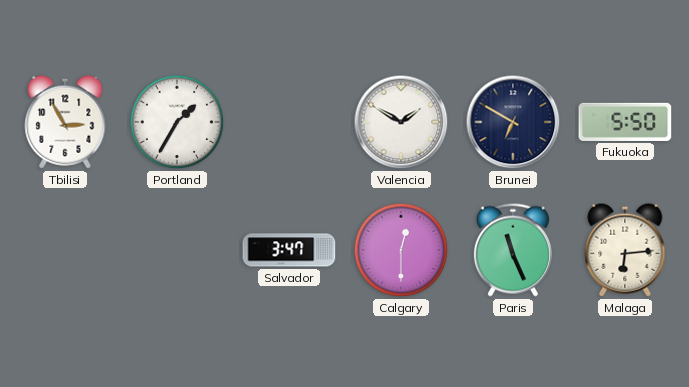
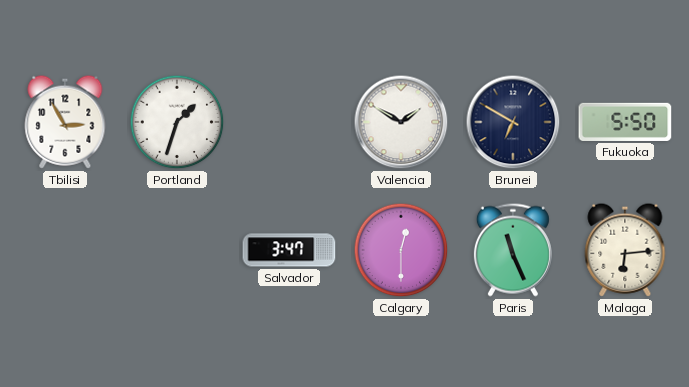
Portland: 1:35 -> 1:33 (177, 122)
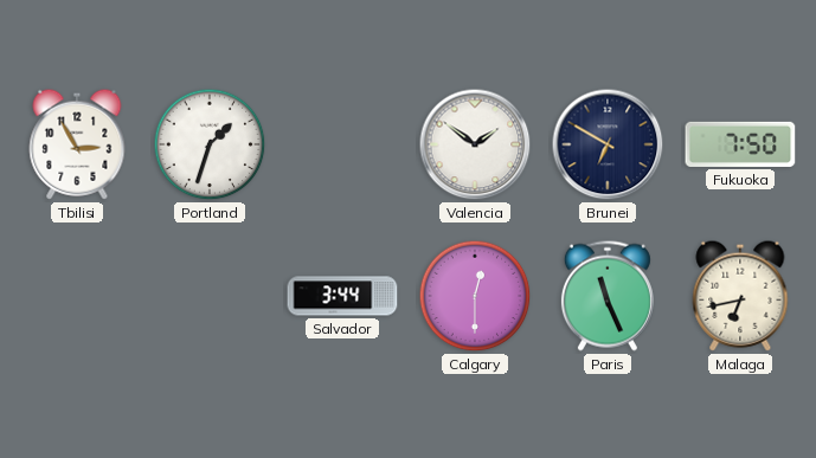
Valencia: 1:50 -> 1:51 (475, 144)
Fukuoka: 5:50 -> 7:50 (740, 144)
Salvador: 3:47 -> 3:44 (342, 296)
Malaga: 6:14 -> 6:43 (740, 296)
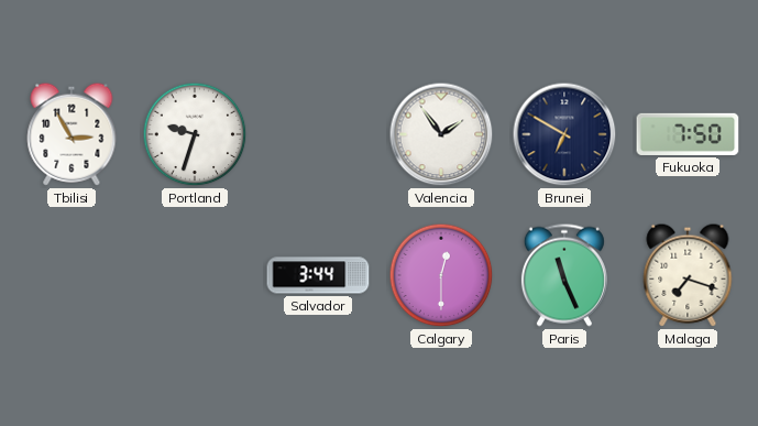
Portland: 1:33 -> 9:33 (195, 134)
Valencia: 1:51 -> 1:54 (441, 134)
Malaga: 6:43 -> 7:18 (688, 275)
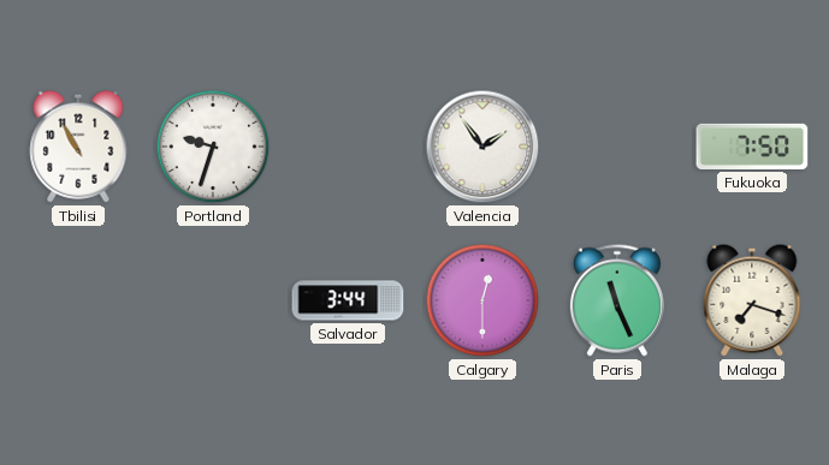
Tbilisi: 2:55 -> 10:55 (78, 147)
Brunei: 6:50 -> none (564, 134)
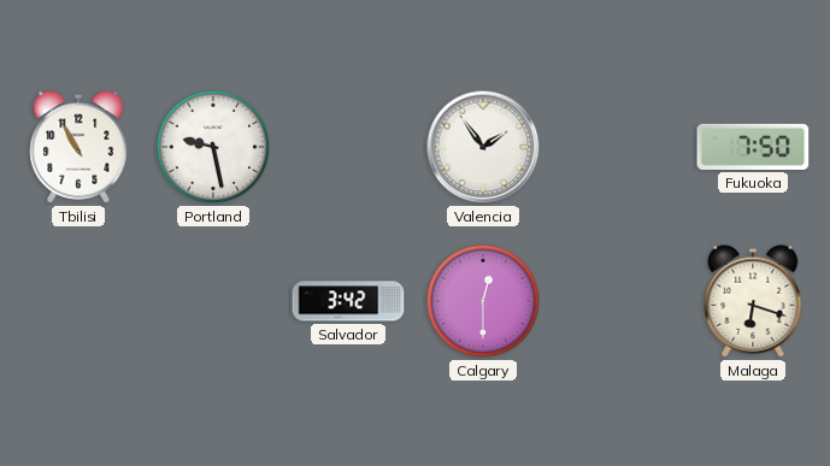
Portland: 9:33 -> 9:28 (213, 147)
Salvador: 3:44 -> 3:42 (348, 301)
Paris: 11:26 -> none (617, 300)
Malaga: 7:18 -> 6:18 (753, 301)
